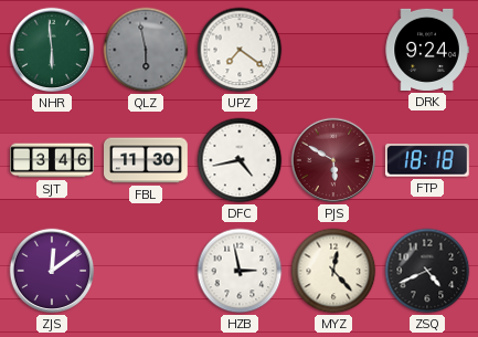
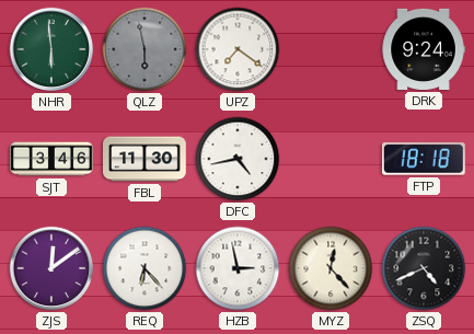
PJS: 5:50 -> none (333, 160)
REQ: none -> 6:23 (144, 268)
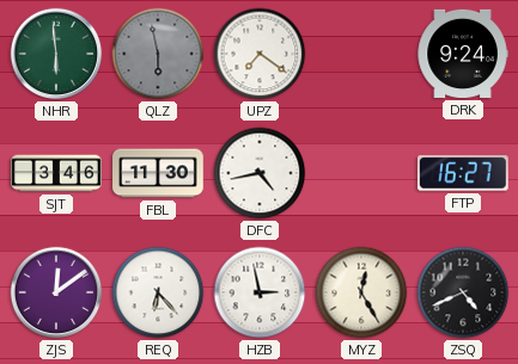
FTP: 18:18 -> 16:27 (463, 173)
MYZ: 12:23 -> 12:25 (361, 292)
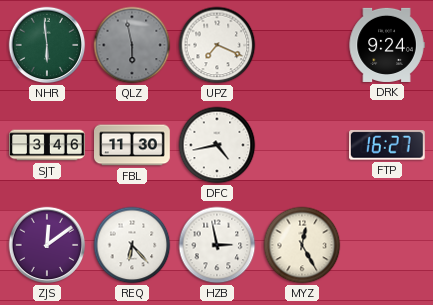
UPZ: 7:21 -> 7:19 (217, 45)
ZSQ: 4:41 -> none (463, 292)
